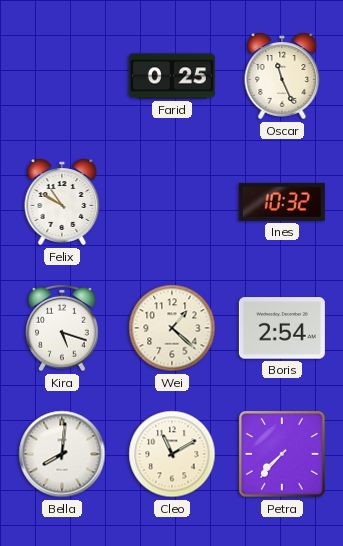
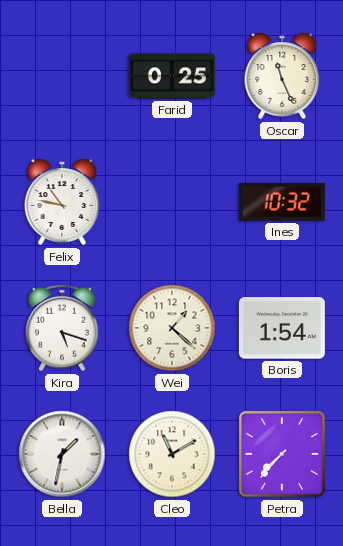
Felix: 10:50 -> 10:47 (62, 202)
Boris: 2:54 -> 1:54 (282, 328)
Bella: 8:01 -> 1:32 (62, 454)
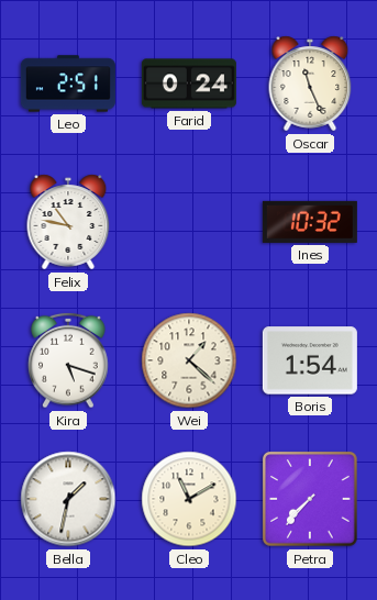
Leo: none -> 2:51 (68, 84)
Farid: 0:25 -> 0:24 (189, 84)
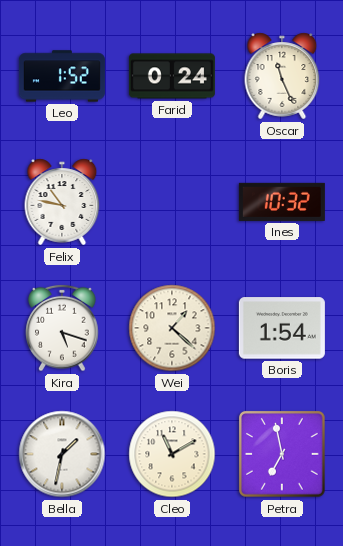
Leo: 2:51 -> 1:52 (62, 76)
Petra: 7:37 -> 6:58 (283, 455)
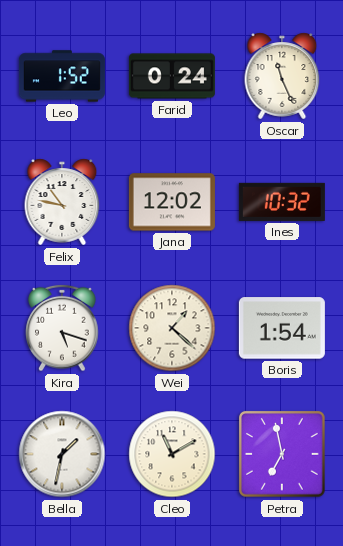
Jana: none -> 12:02 (172, 202)
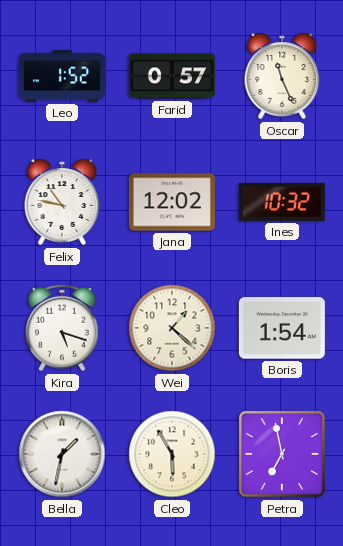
Farid: 0:24 -> 0:57 (172, 76)
Cleo: 11:10 -> 5:55 (172, 454)
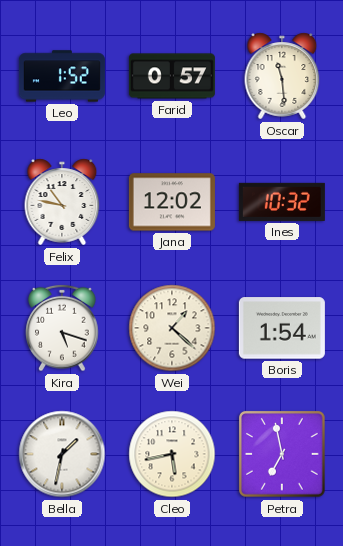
Oscar: 11:26 -> 11:29 (282, 76)
Cleo: 5:55 -> 5:43 (172, 454)
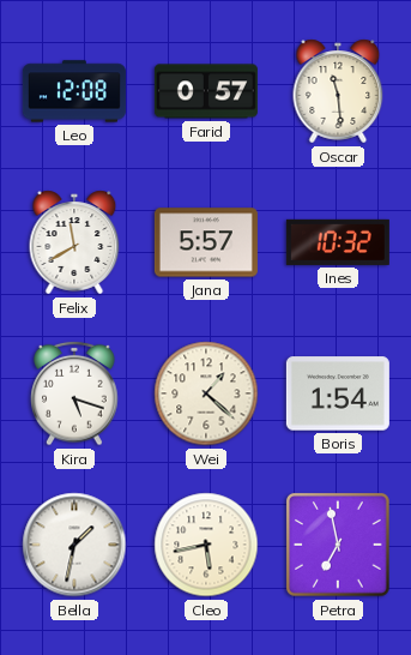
Leo: 1:52 -> 12:08 (74, 91)
Felix: 10:47 -> 11:40 (74, 242)
Jana: 12:02 -> 5:57 (206, 242)
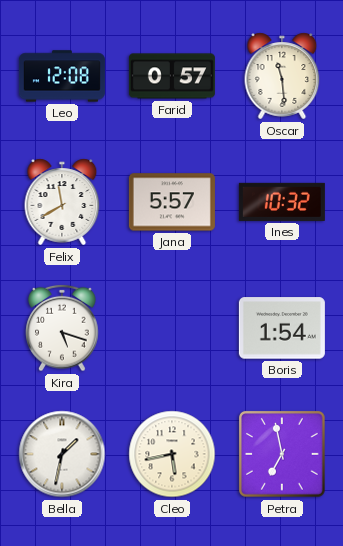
Wei: 1:22 -> none (206, 393)
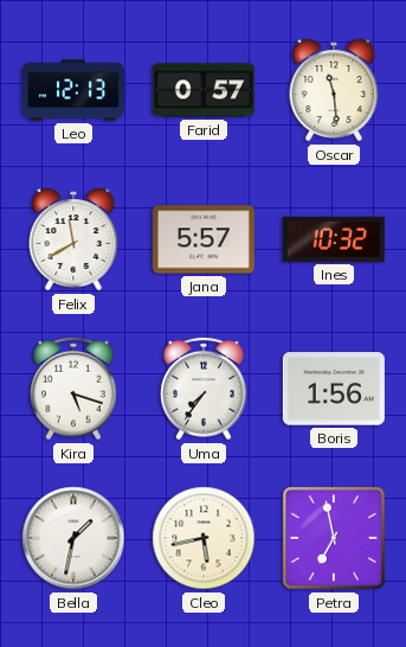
Leo: 12:08 -> 12:13 (73, 90)
Uma: none -> 7:36 (204, 389)
Boris: 1:54 -> 1:56 (334, 389)
